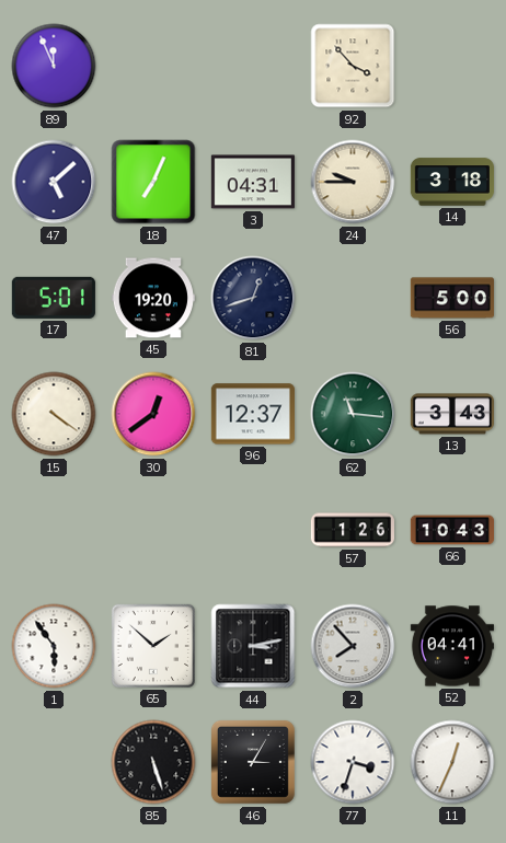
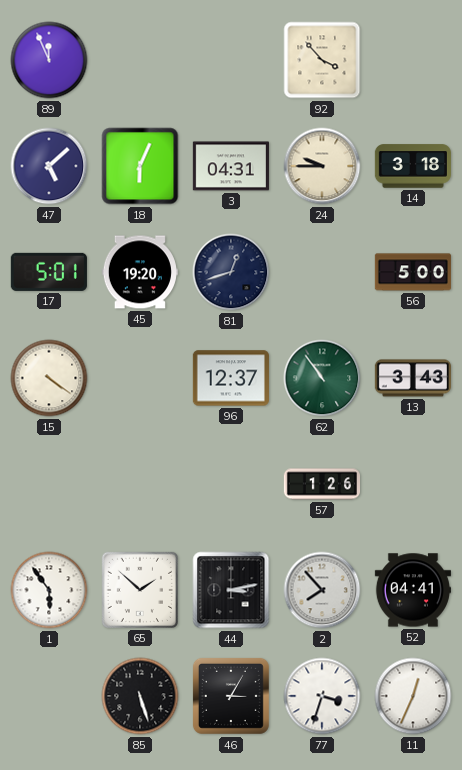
18: 7:04 -> 6:04 (140, 166)
30: 12:39 -> none (153, 414)
62: 11:16 -> 10:54 (322, 378)
66: 10:43 -> none (451, 530)
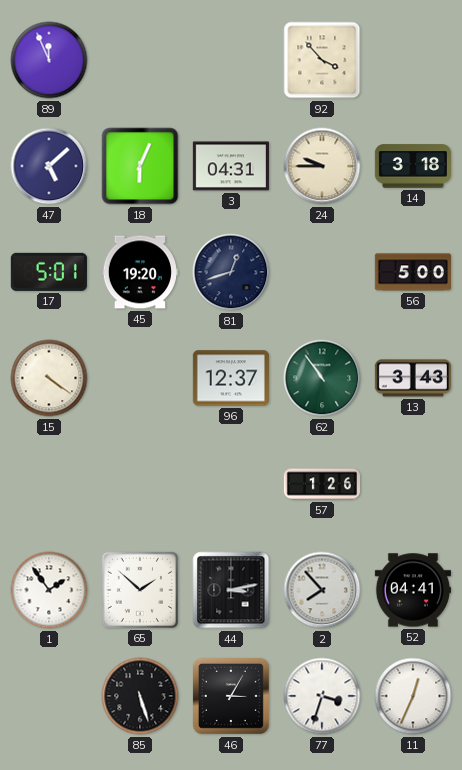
1: 5:54 -> 1:54 (49, 590)
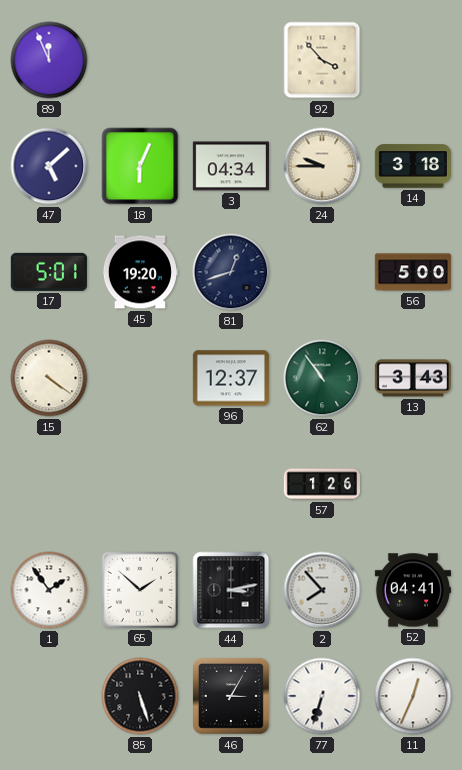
3: 04:31 -> 04:34 (231, 166)
77: 3:33 -> 6:33 (322, 696)
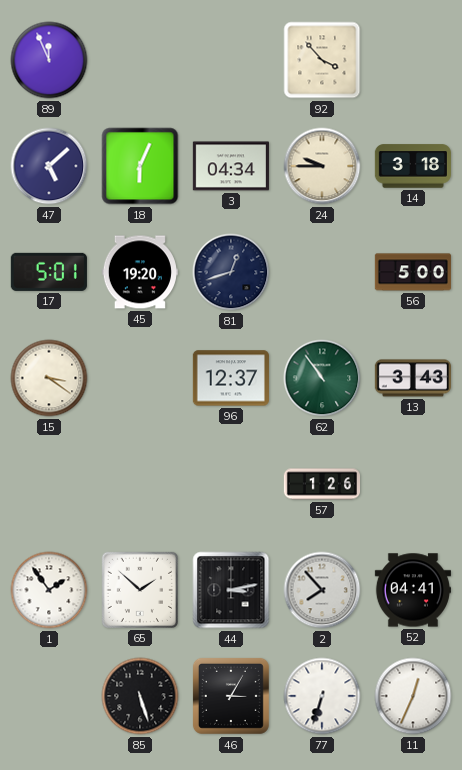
15: 4:21 -> 3:21 (49, 378)
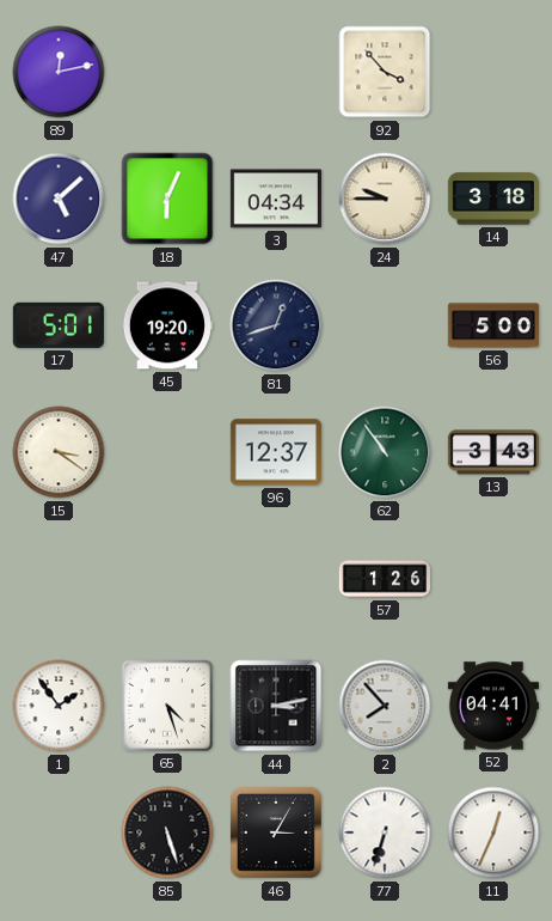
89: 11:56 -> 12:13 (59, 72)
65: 1:52 -> 4:27 (167, 706)
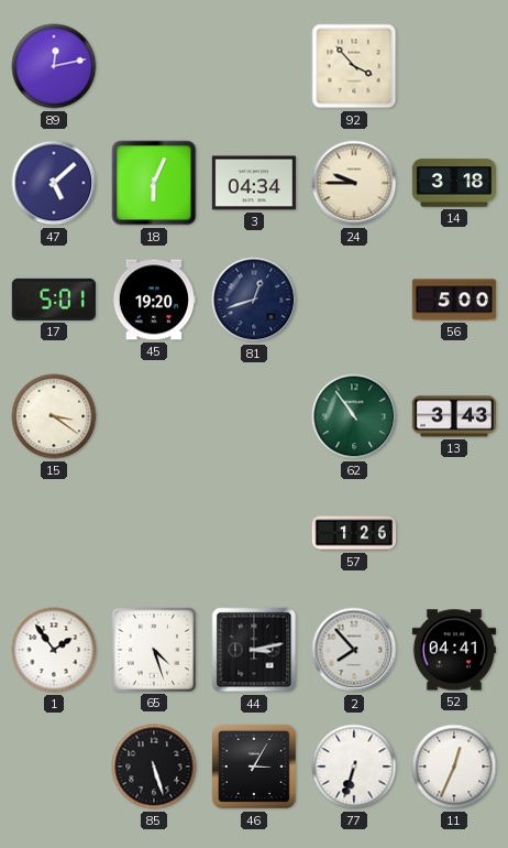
96: 12:37 -> none (276, 452)
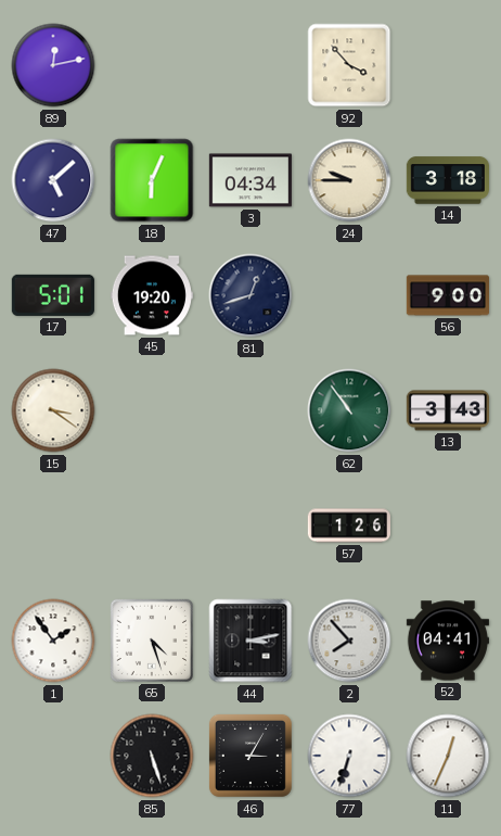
56: 5:00 -> 9:00 (447, 295)
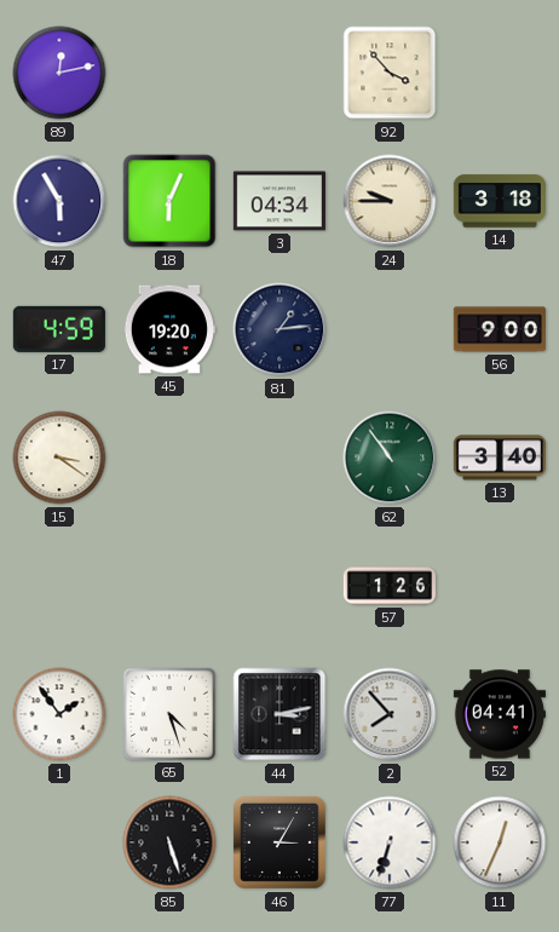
47: 5:08 -> 5:55 (59, 201)
17: 5:01 -> 4:59 (59, 329)
81: 12:42 -> 1:14 (279, 329)
13: 3:43 -> 3:40 (499, 458)
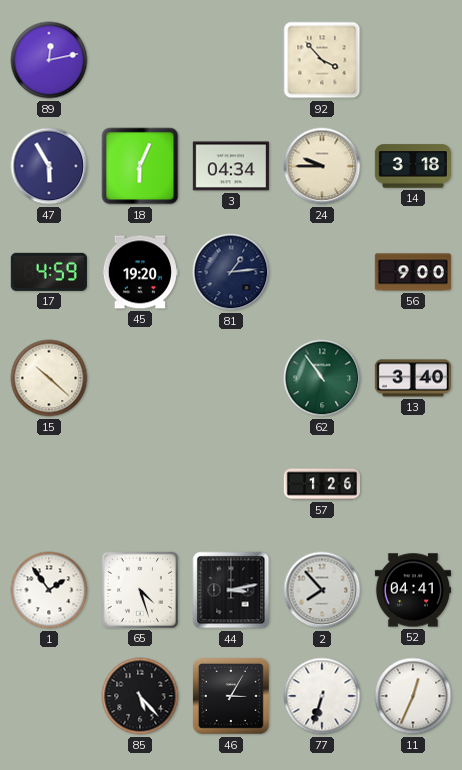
15: 3:21 -> 10:22 (49, 378)
85: 5:27 -> 5:23 (140, 696)
